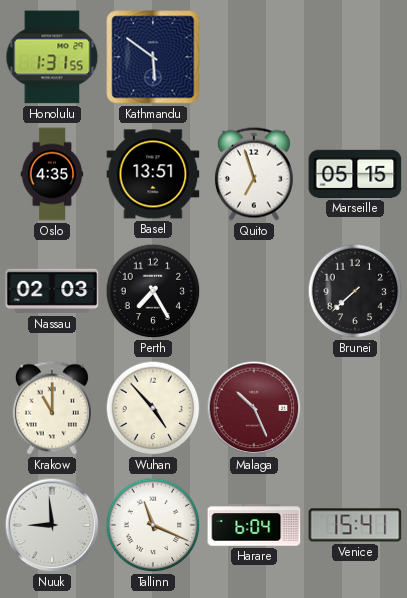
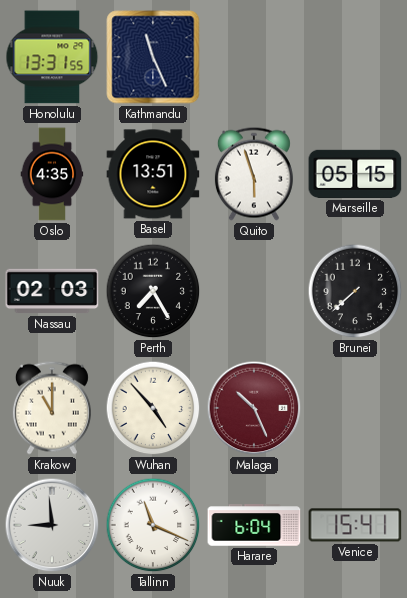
Honolulu: 1:31 -> 13:31 (52, 57)
Kathmandu: 5:51 -> 11:26 (153, 57)
Quito: 6:57 -> 5:57 (254, 174)
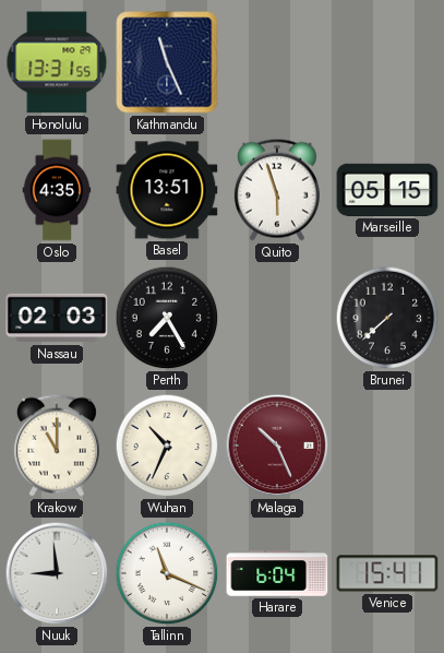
Wuhan: 4:53 -> 10:34 (167, 446)
